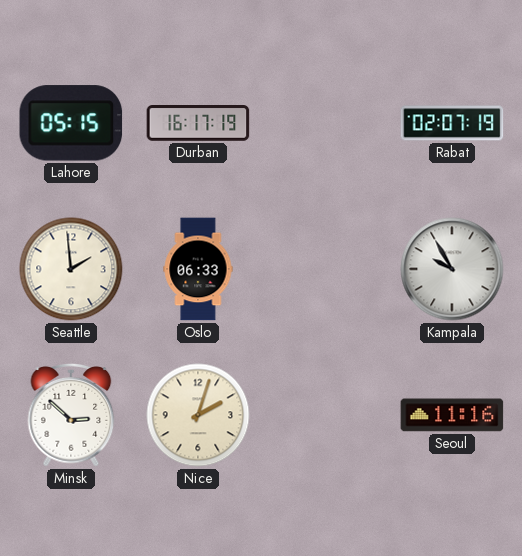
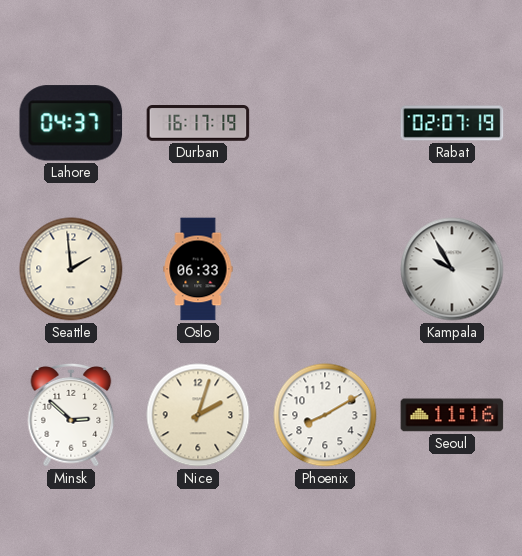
Lahore: 05:15 -> 04:37 (71, 123)
Phoenix: none -> 8:10 (325, 415)
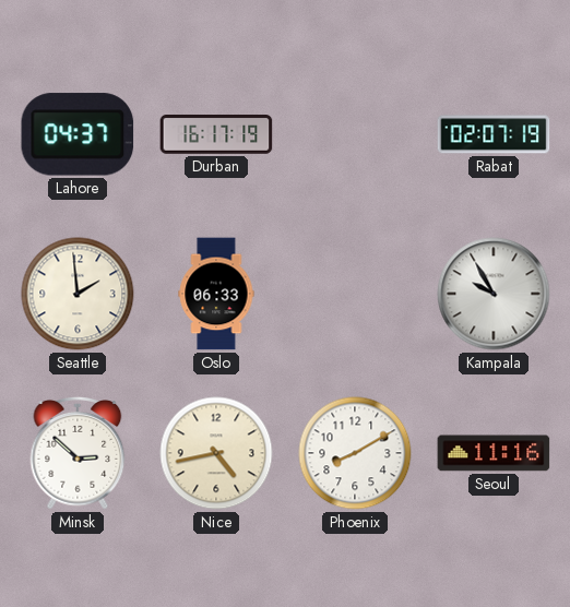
Nice: 2:03 -> 4:43 (216, 453)
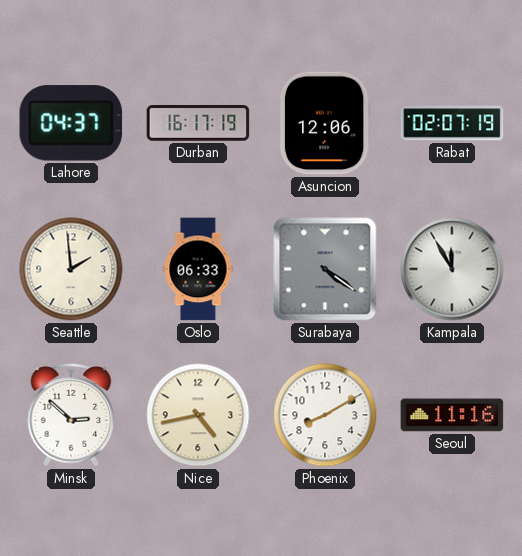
Asuncion: none -> 12:06 (325, 123)
Surabaya: none -> 4:21 (325, 269)
Kampala: 9:55 -> 11:55 (452, 269)
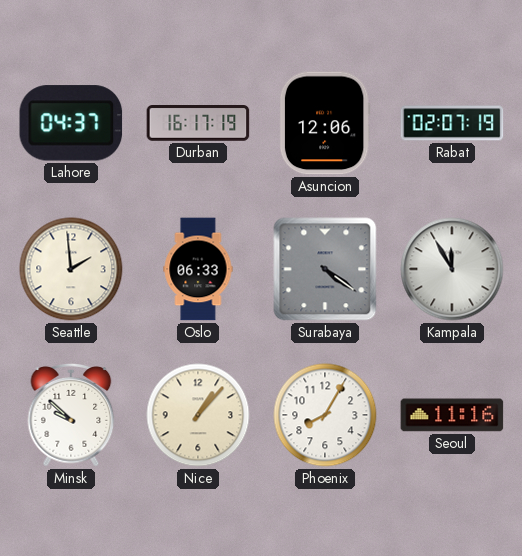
Minsk: 2:52 -> 9:52 (71, 416)
Nice: 4:43 -> 1:07 (198, 415)
Phoenix: 8:10 -> 8:05 (325, 415)
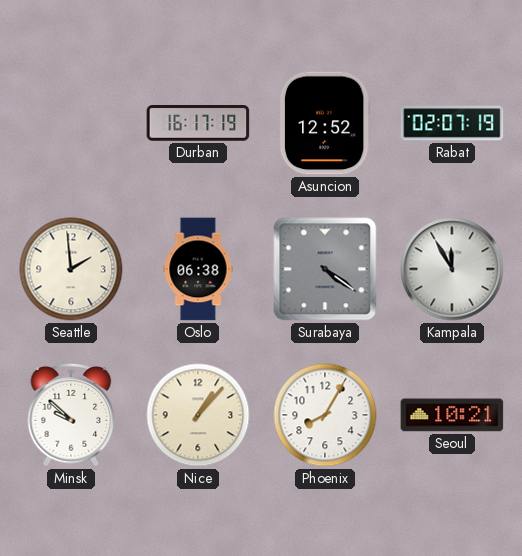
Lahore: 04:37 -> none (71, 123)
Asuncion: 12:06 -> 12:52 (325, 123)
Oslo: 06:33 -> 06:38 (198, 269)
Seoul: 11:16 -> 10:21 (452, 415)
